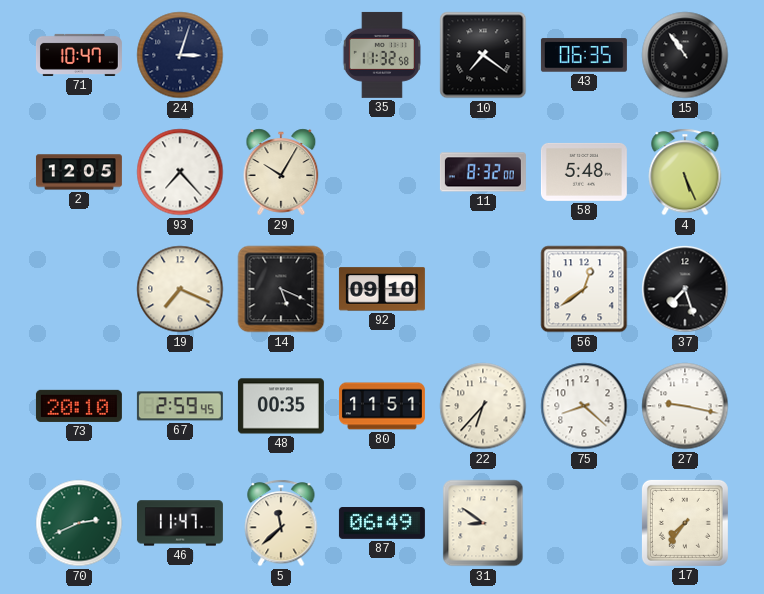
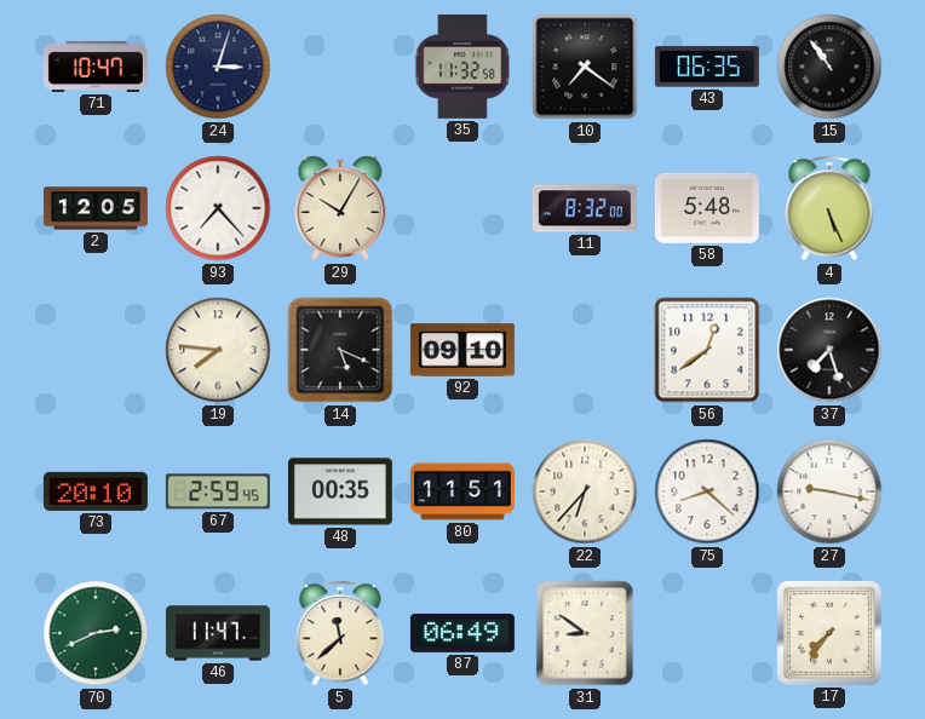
19: 7:19 -> 7:46 (218, 350)
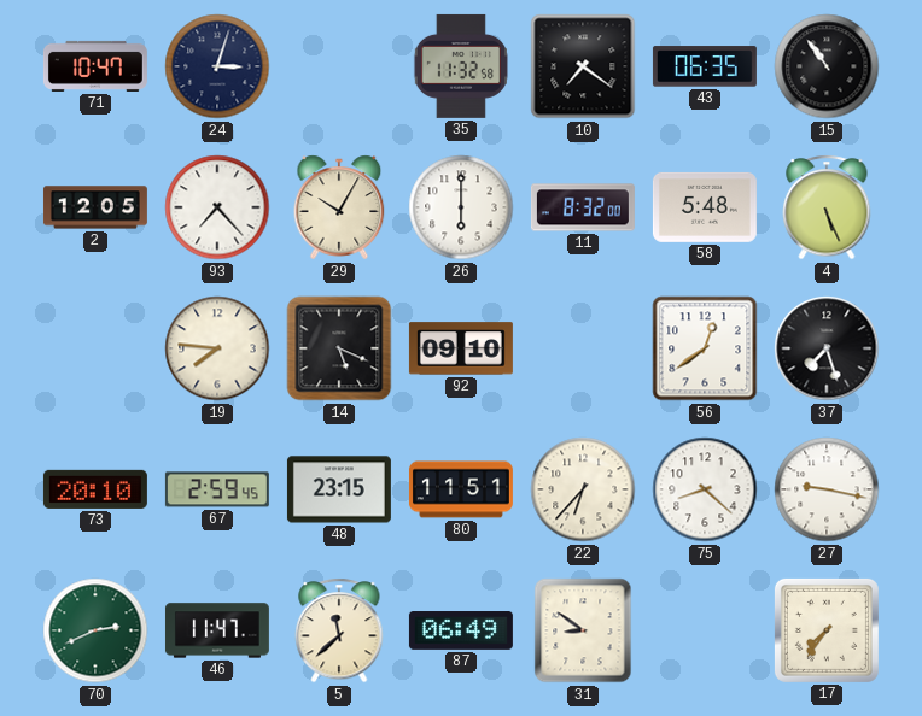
26: none -> 6:00 (461, 207)
48: 00:35 -> 23:15 (339, 489)
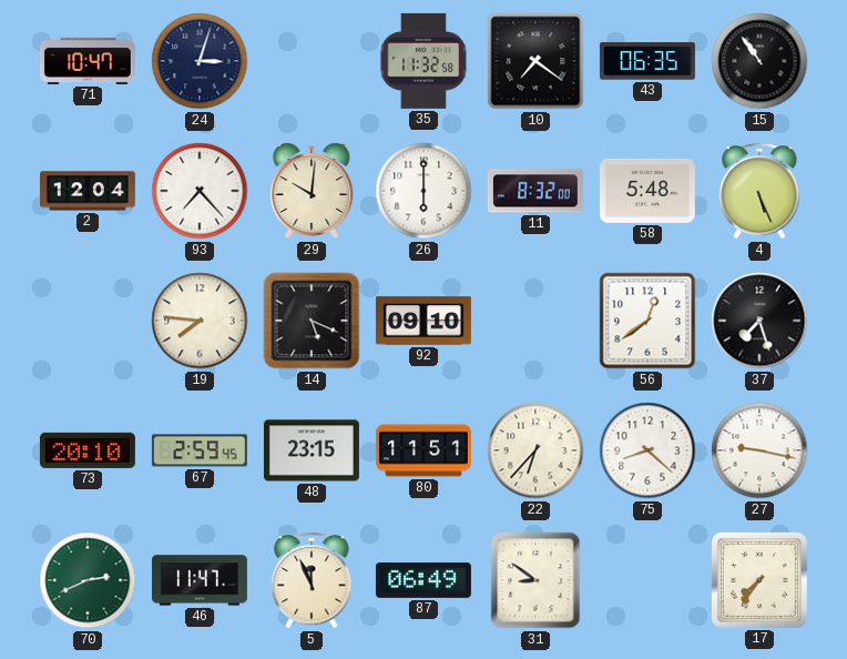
2: 12:05 -> 12:04 (88, 191)
29: 10:05 -> 10:01 (312, 191)
5: 11:38 -> 11:56 (312, 580)
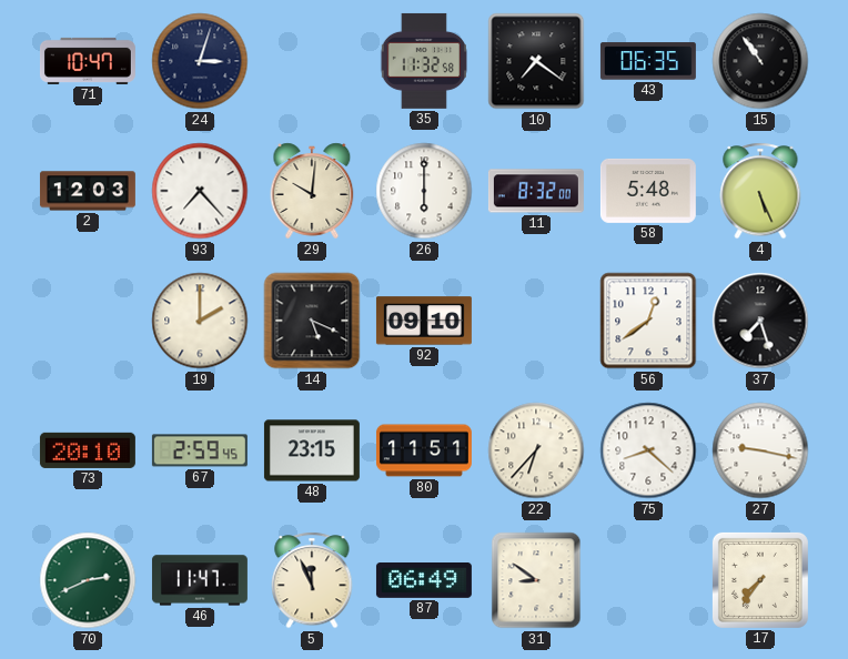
2: 12:04 -> 12:03 (88, 191)
19: 7:46 -> 2:00 (200, 321)
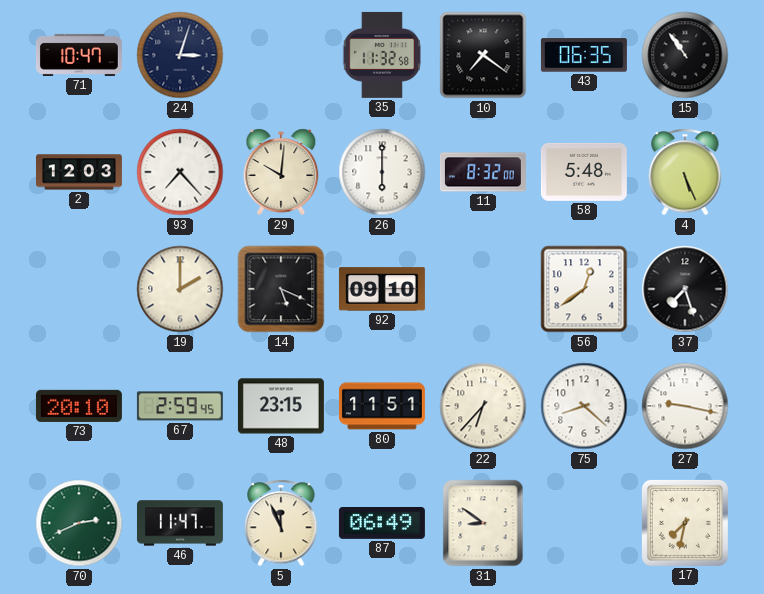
17: 7:36 -> 7:32 (685, 523)
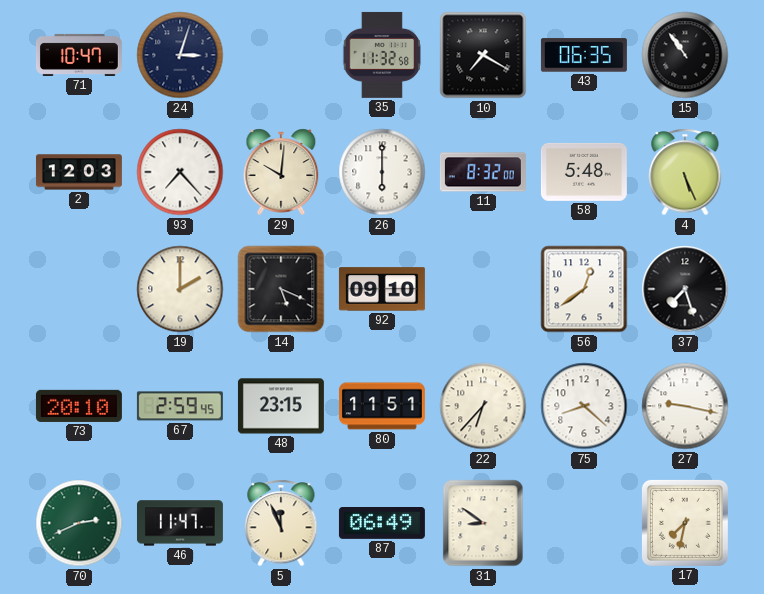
10: 7:21 -> 7:20 (483, 55)
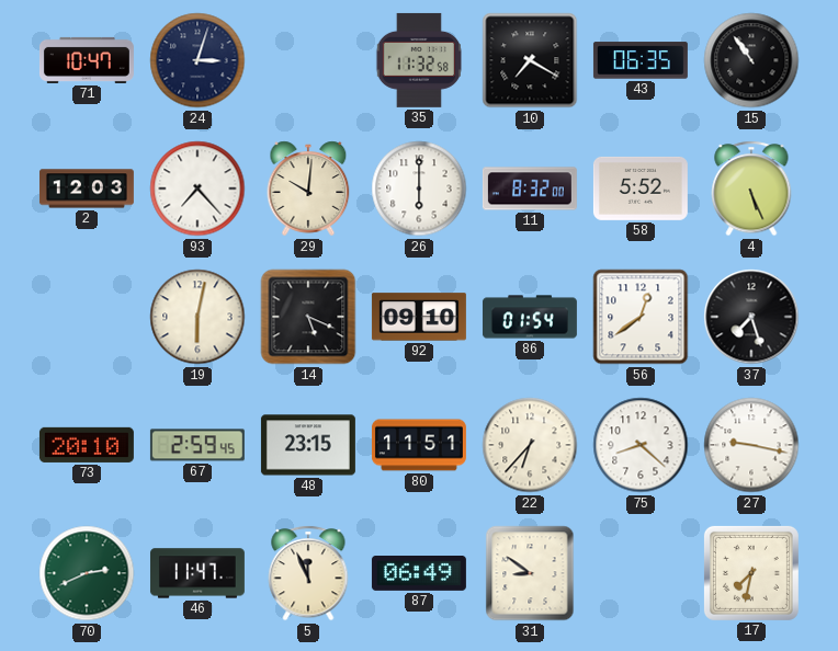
58: 5:48 -> 5:52 (641, 189)
19: 2:00 -> 6:02 (197, 317)
86: none -> 01:54 (530, 317)
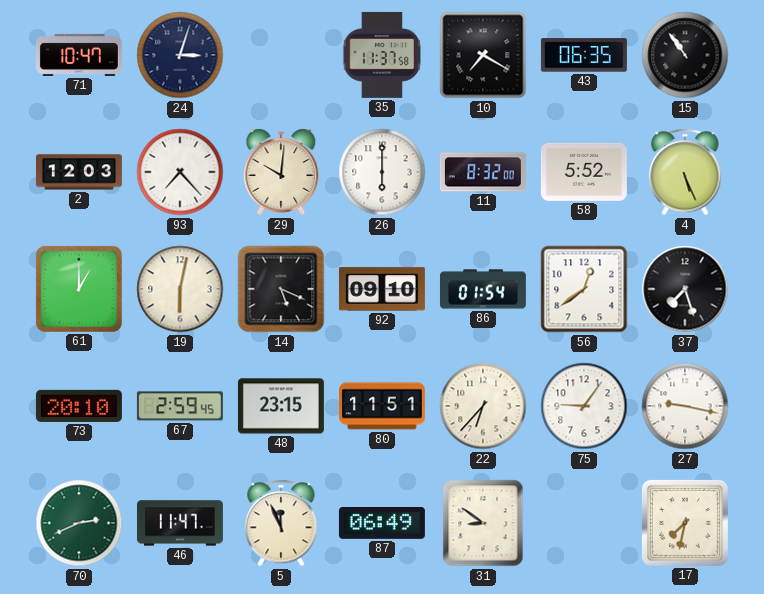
35: 11:32 -> 11:37 (381, 55)
61: none -> 1:00 (79, 289)
75: 8:22 -> 9:06 (584, 406)
